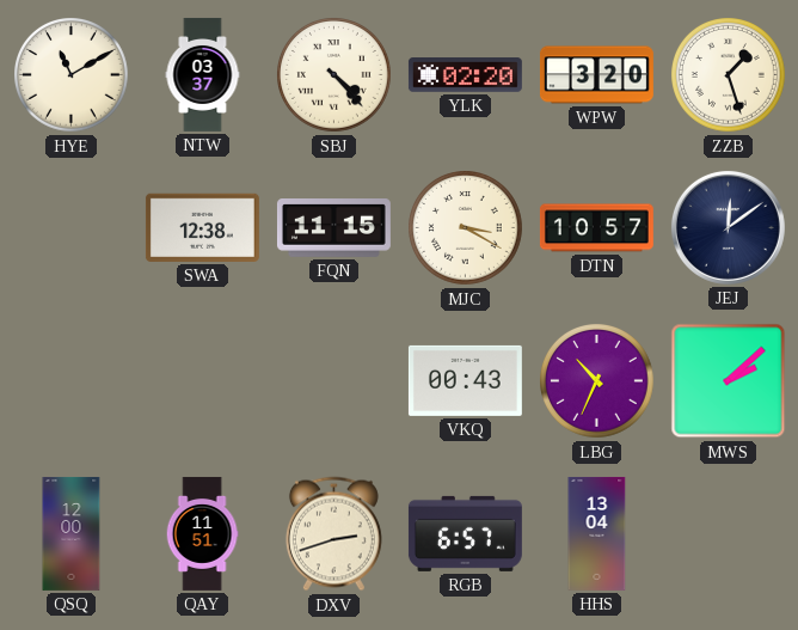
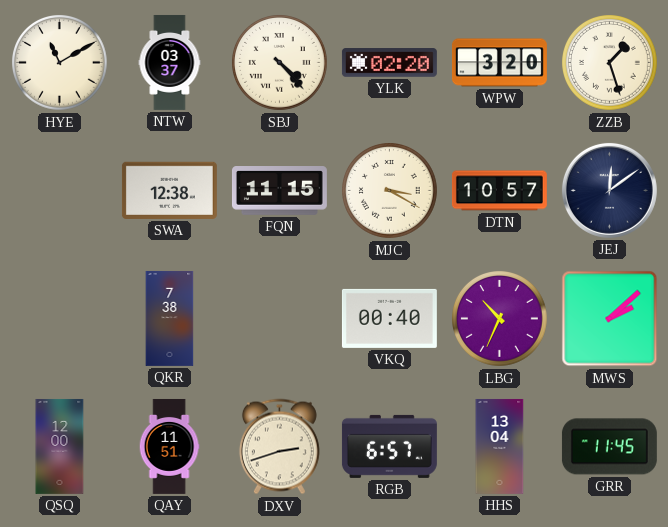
QKR: none -> 7:38 (170, 318)
VKQ: 00:43 -> 00:40 (389, 318)
GRR: none -> 11:45 (609, 447)
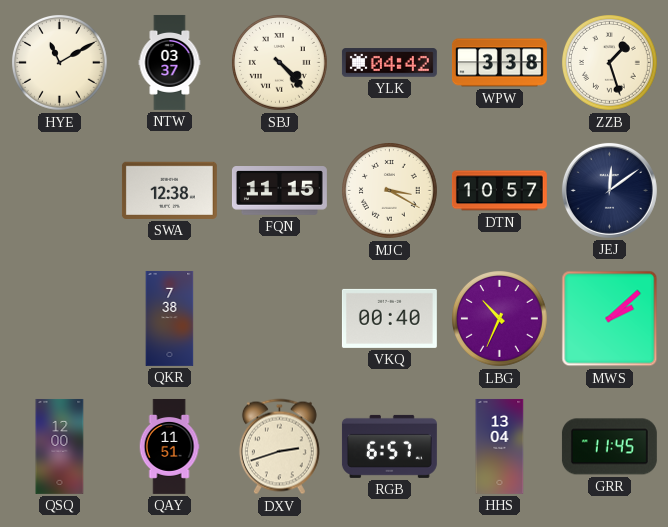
YLK: 02:20 -> 04:42 (389, 63)
WPW: 3:20 -> 3:38 (499, 63)
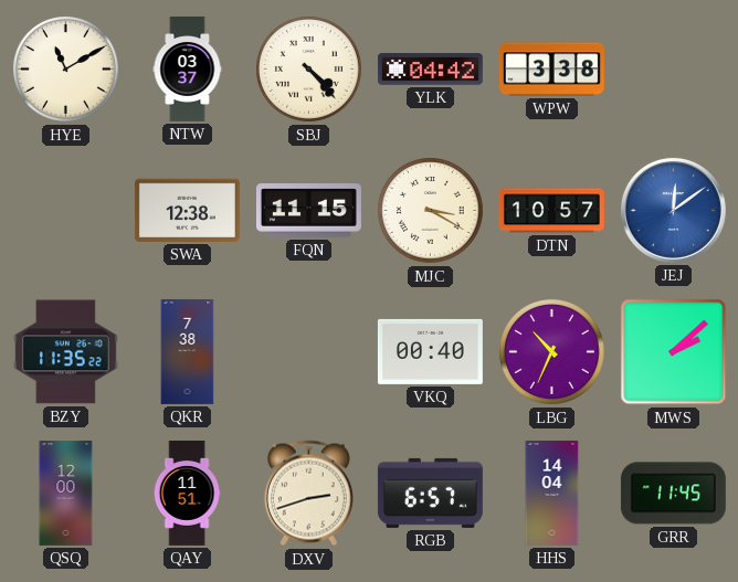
ZZB: 1:27 -> none (610, 63)
JEJ dial: navy -> blue (673, 210)
BZY: none -> 11:35 (65, 352)
HHS: 13:04 -> 14:04 (552, 493)
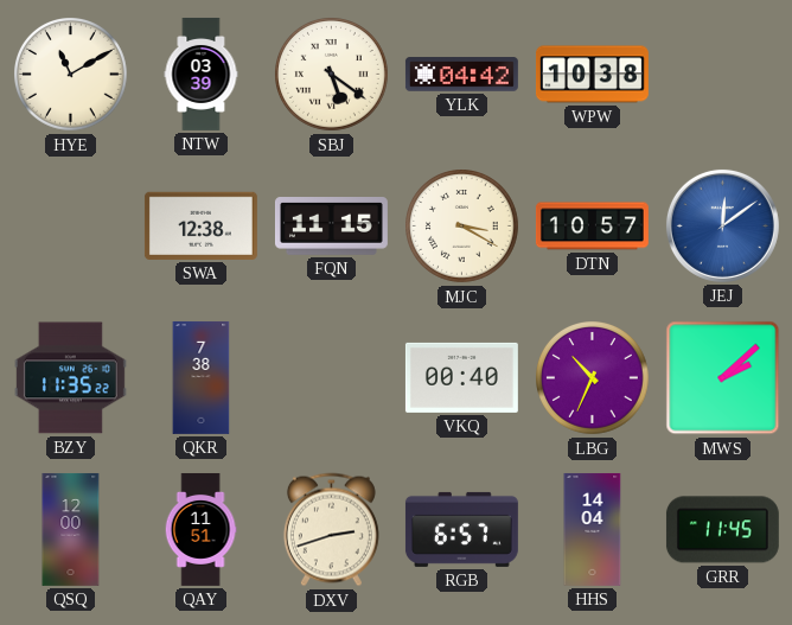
NTW: 03:37 -> 03:39 (202, 74)
SBJ: 4:23 -> 5:21 (332, 75)
WPW: 3:38 -> 10:38 (592, 75)
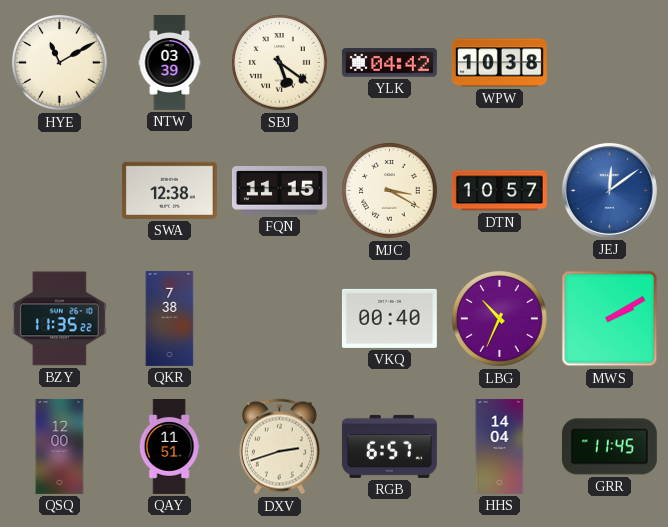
MWS: 2:08 -> 2:10 (610, 319)
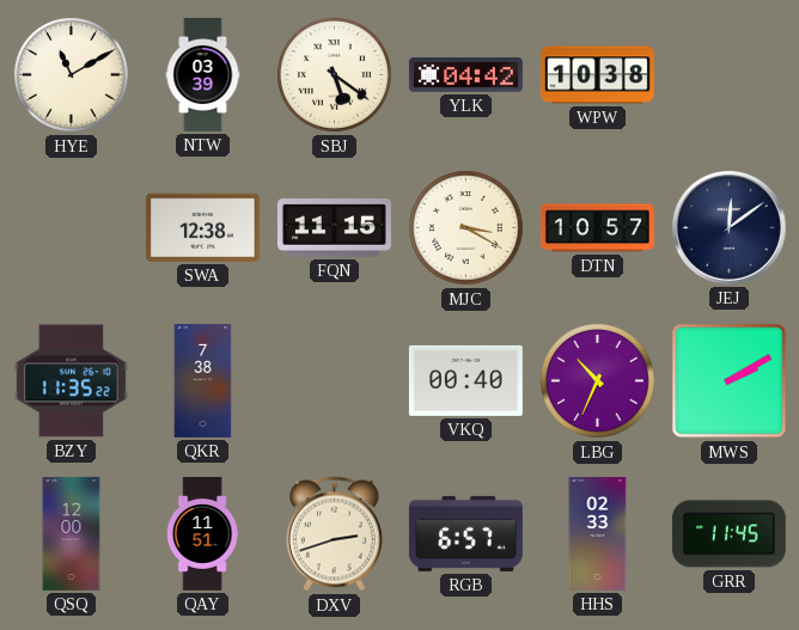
JEJ dial: blue -> navy (728, 227)
HHS: 14:04 -> 02:33 (598, 533)
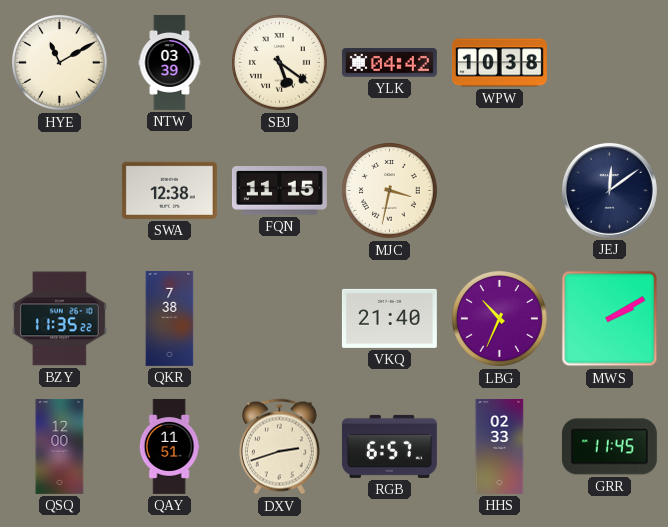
MJC: 3:20 -> 3:32 (390, 191)
DTN: 10:57 -> none (597, 228)
VKQ: 00:40 -> 21:40 (389, 318)
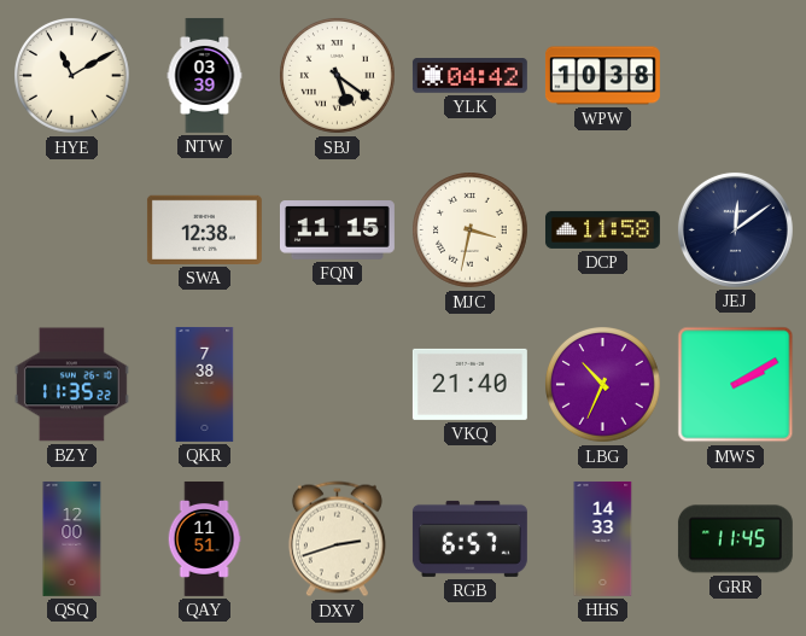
DCP: none -> 11:58 (602, 229)
HHS: 02:33 -> 14:33 (603, 538)
